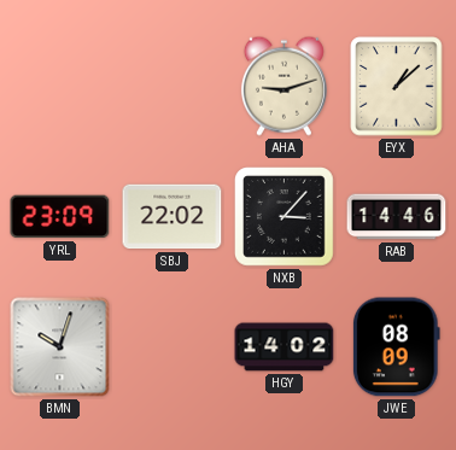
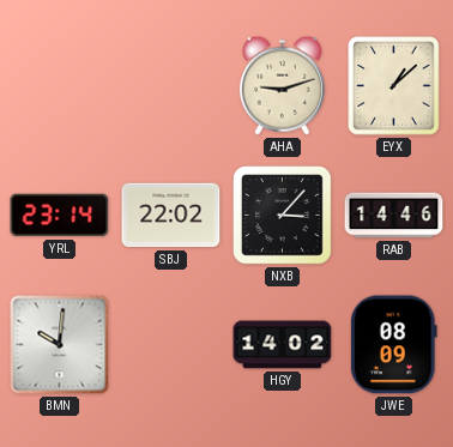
YRL: 23:09 -> 23:14 (60, 216)
BMN: 10:03 -> 10:01 (60, 345)
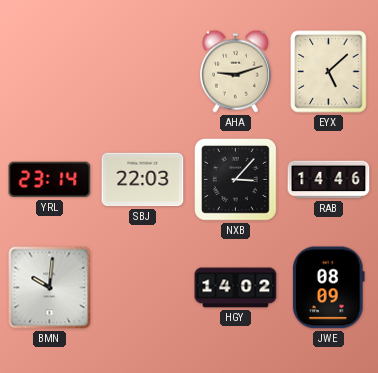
EYX: 1:08 -> 5:08 (329, 72)
SBJ: 22:02 -> 22:03 (143, 180)
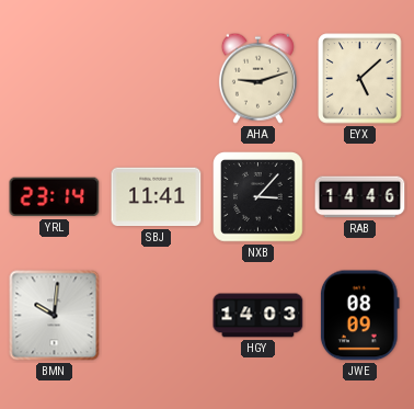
SBJ: 22:03 -> 11:41 (157, 197)
HGY: 14:02 -> 14:03 (258, 316)
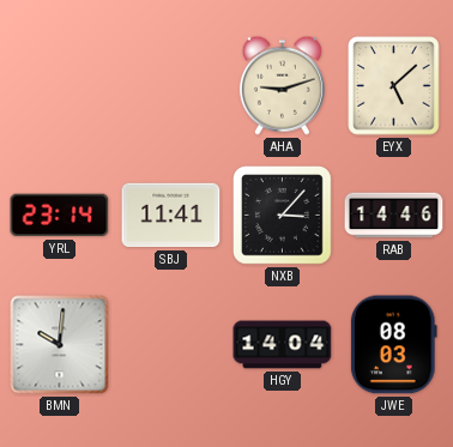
HGY: 14:03 -> 14:04 (283, 345)
JWE: 08:09 -> 08:03 (393, 345)
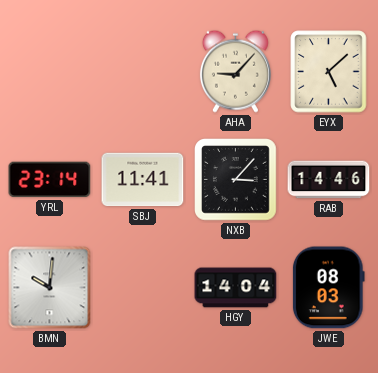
AHA: 9:12 -> 9:07 (235, 71)
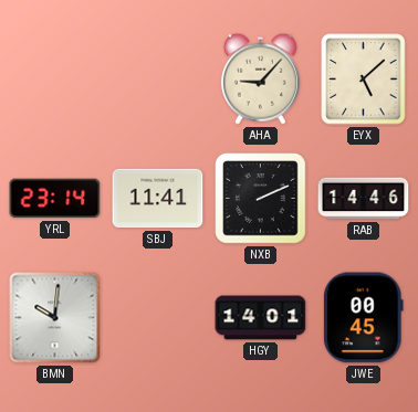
NXB: 3:07 -> 2:11 (261, 199)
HGY: 14:04 -> 14:01 (261, 318)
JWE: 08:03 -> 00:45 (363, 318)
